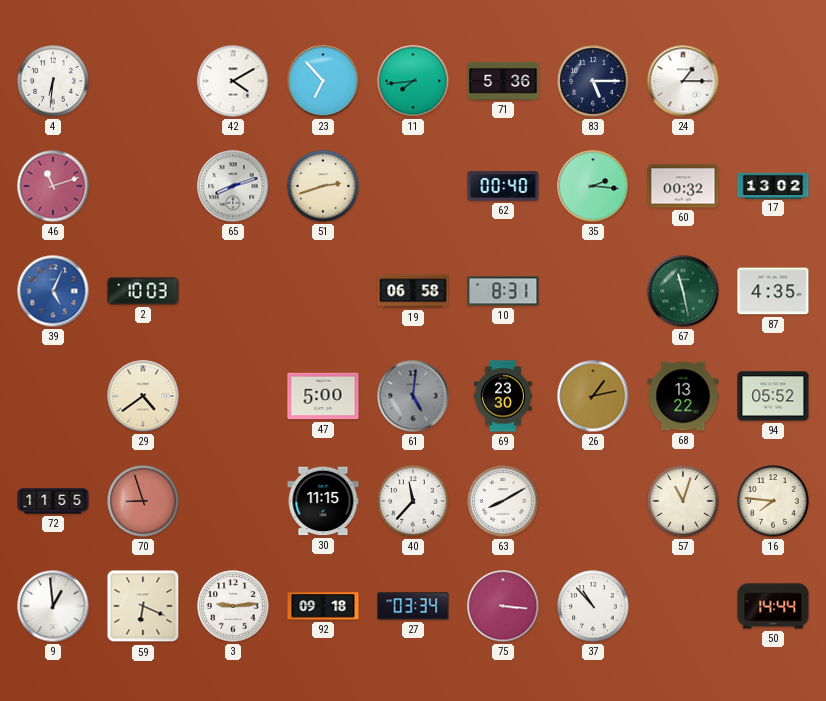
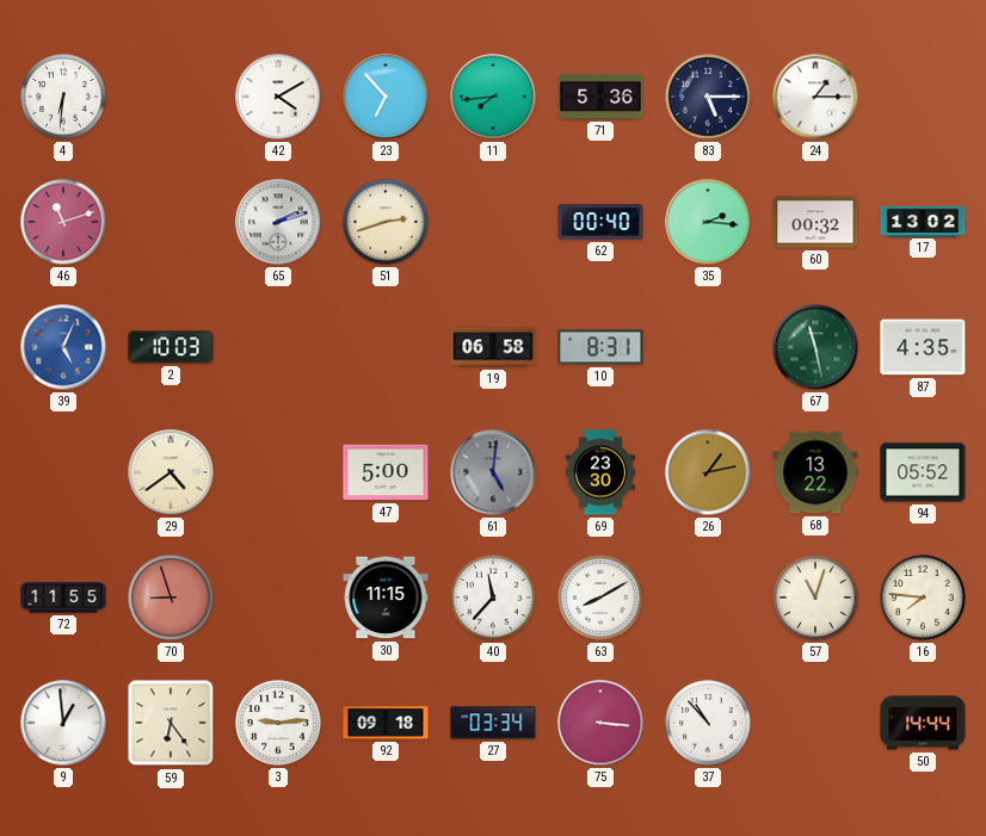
65: 8:12 -> 2:12 (278, 222)
59: 6:19 -> 6:24 (171, 723)
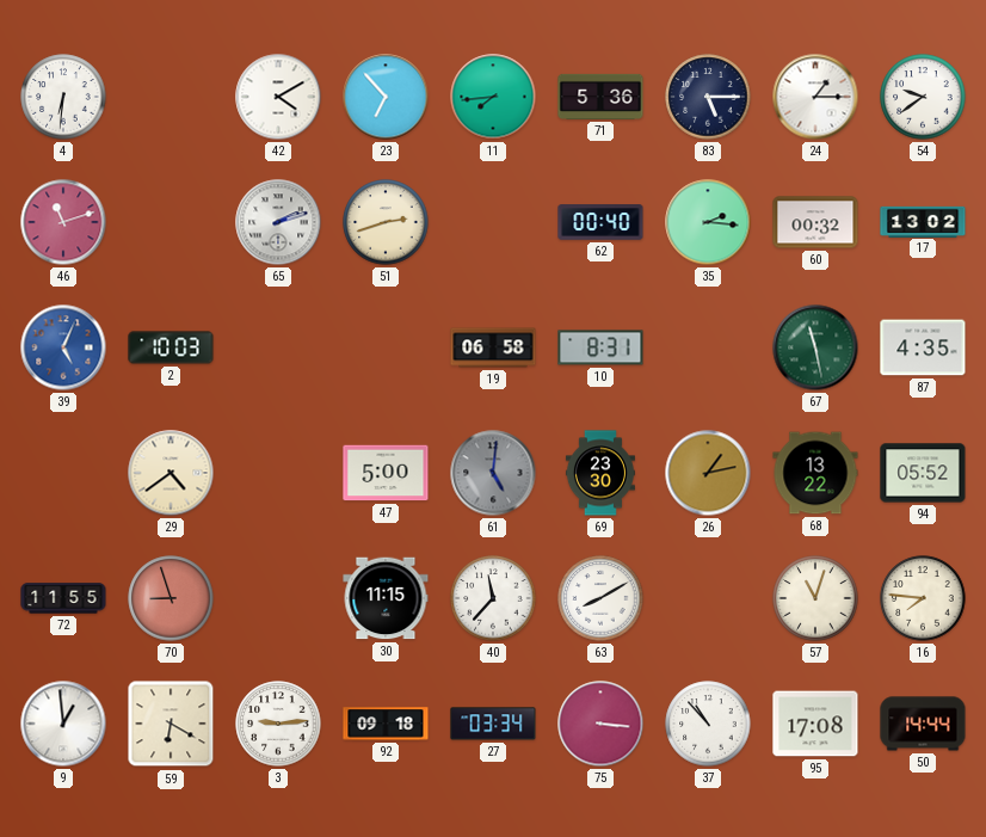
54: none -> 9:39 (923, 97)
59: 6:24 -> 6:20 (171, 724)
95: none -> 17:08 (815, 724)
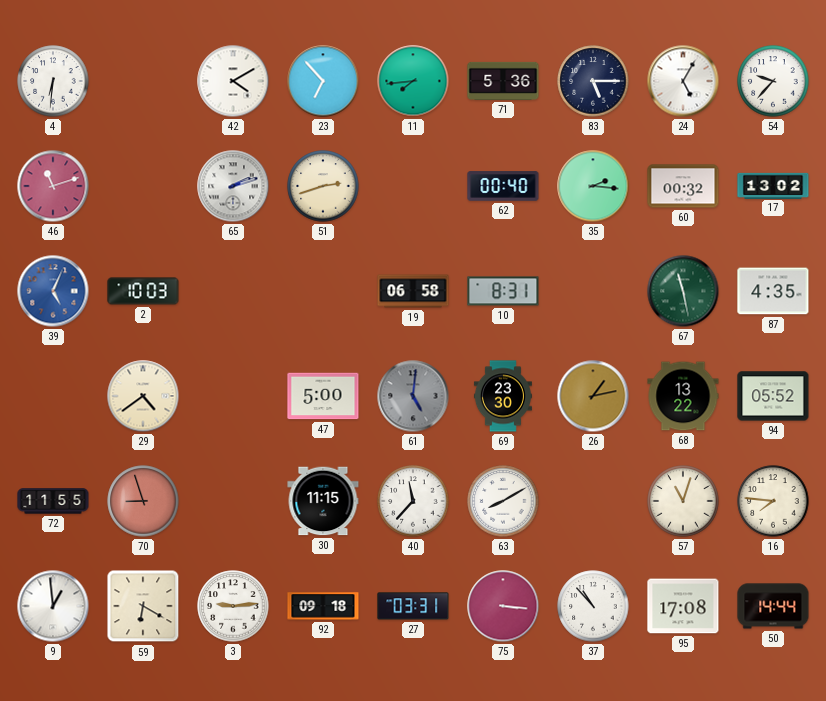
24: 1:15 -> 5:05 (683, 81)
54: 9:39 -> 9:37 (773, 81)
27: 03:34 -> 03:31 (413, 606)
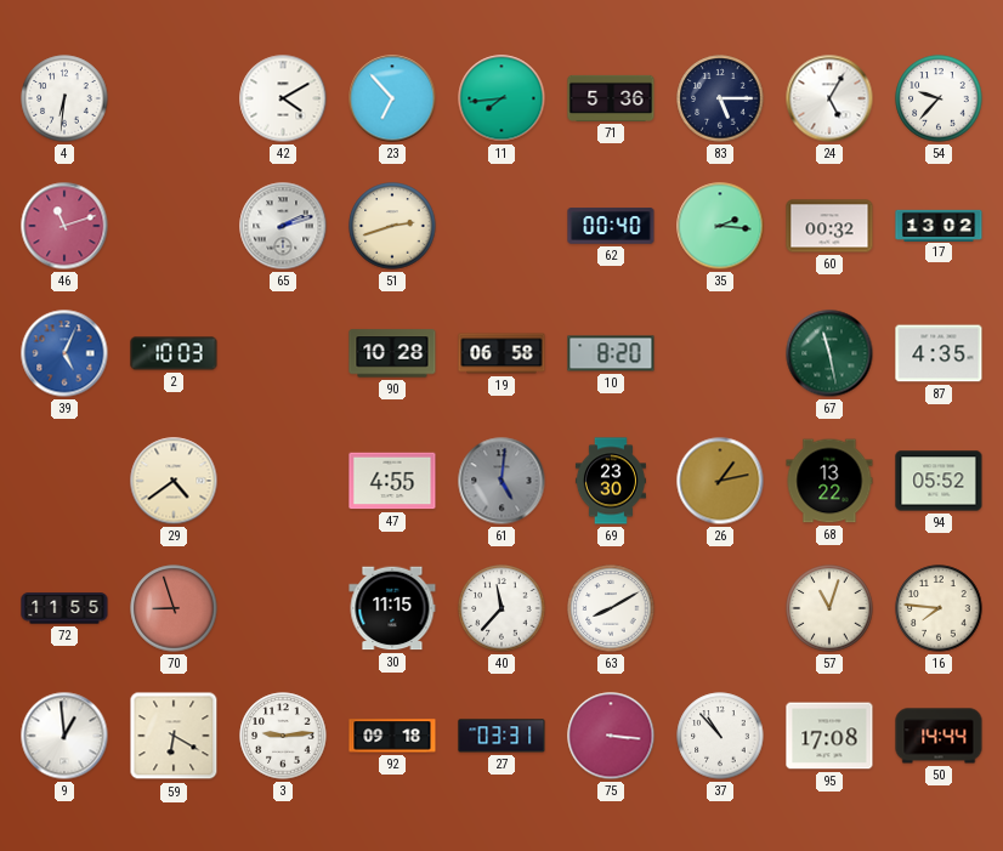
90: none -> 10:28 (392, 353)
10: 8:31 -> 8:20 (611, 353)
47: 5:00 -> 4:55 (392, 481)
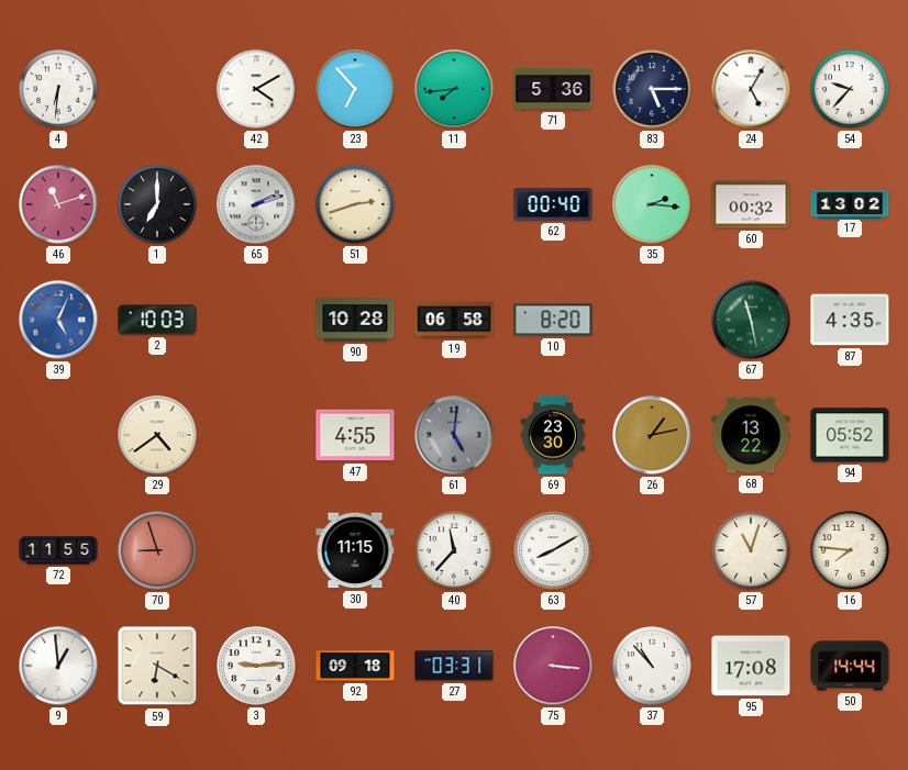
1: none -> 7:00 (157, 204)
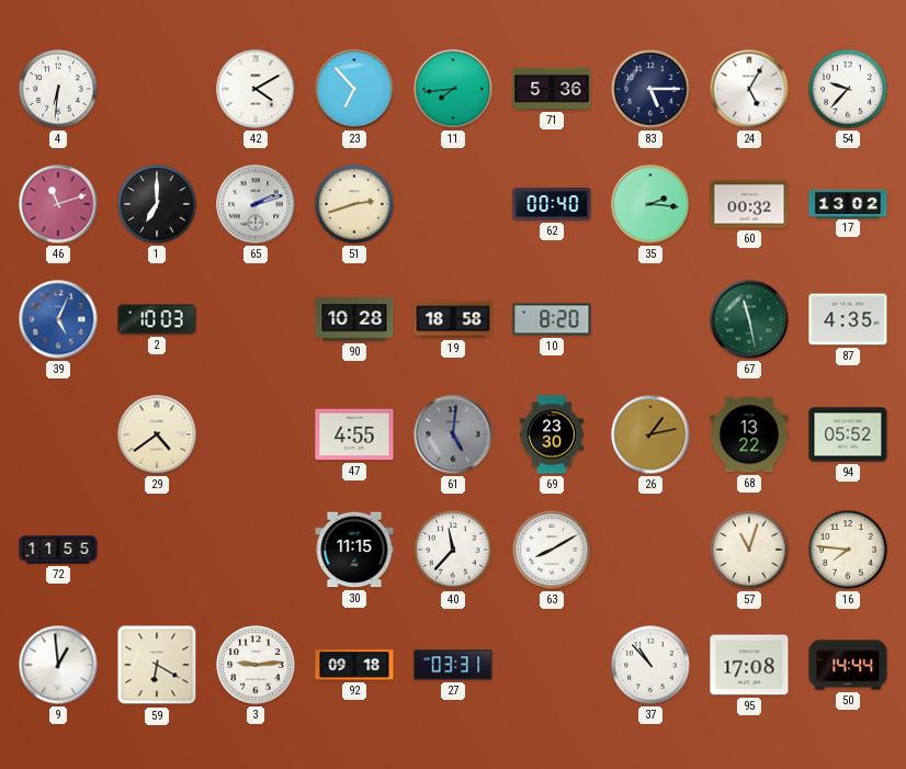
19: 06:58 -> 18:58 (453, 319)
70: 8:57 -> none (157, 550)
75: 3:16 -> none (553, 666)
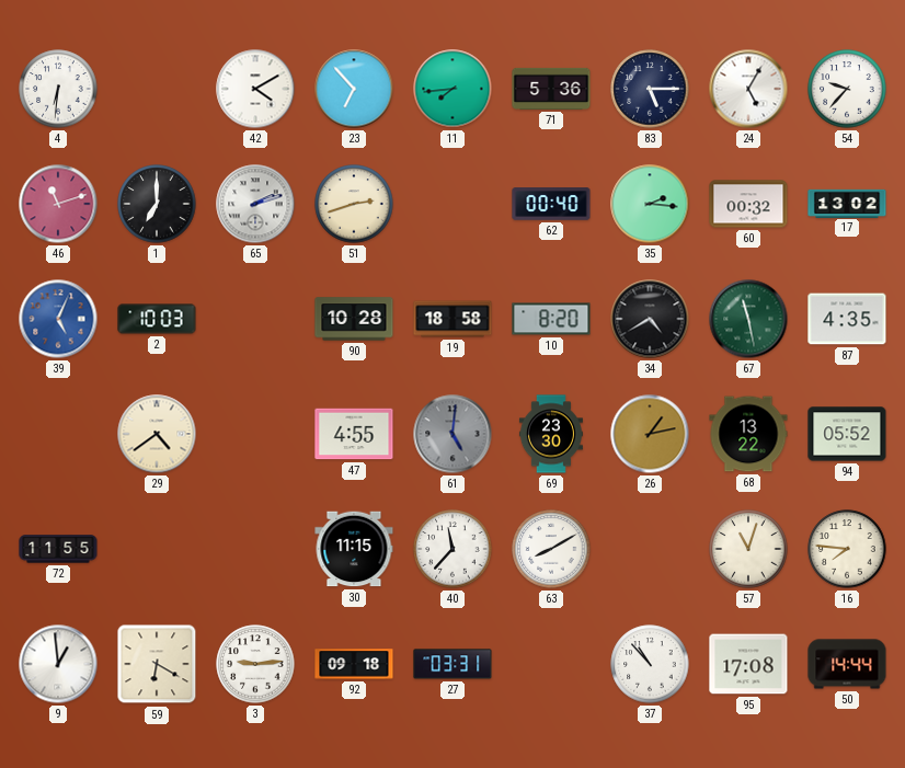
34: none -> 4:40 (650, 319)
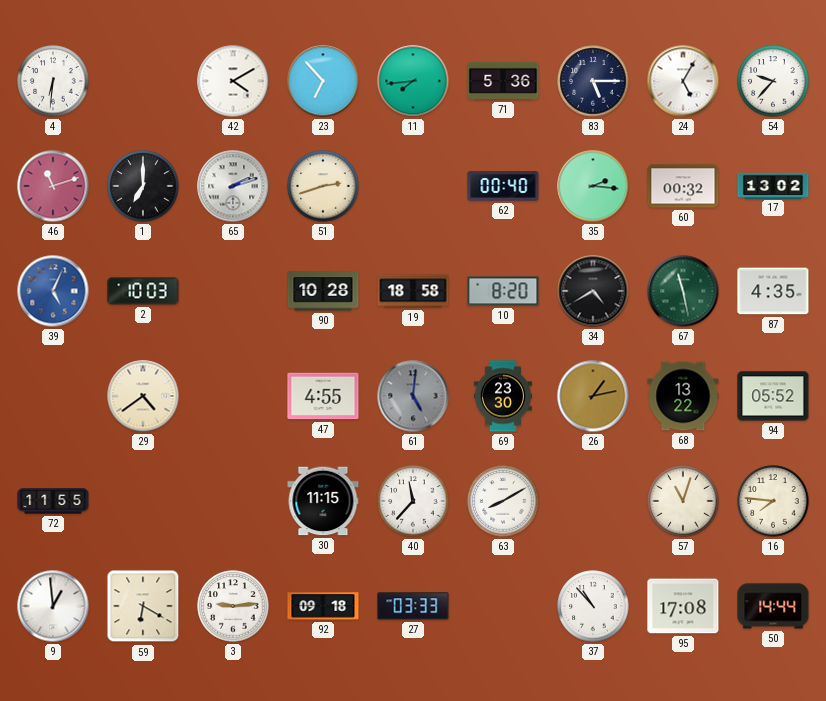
27: 03:31 -> 03:33 (413, 606)
